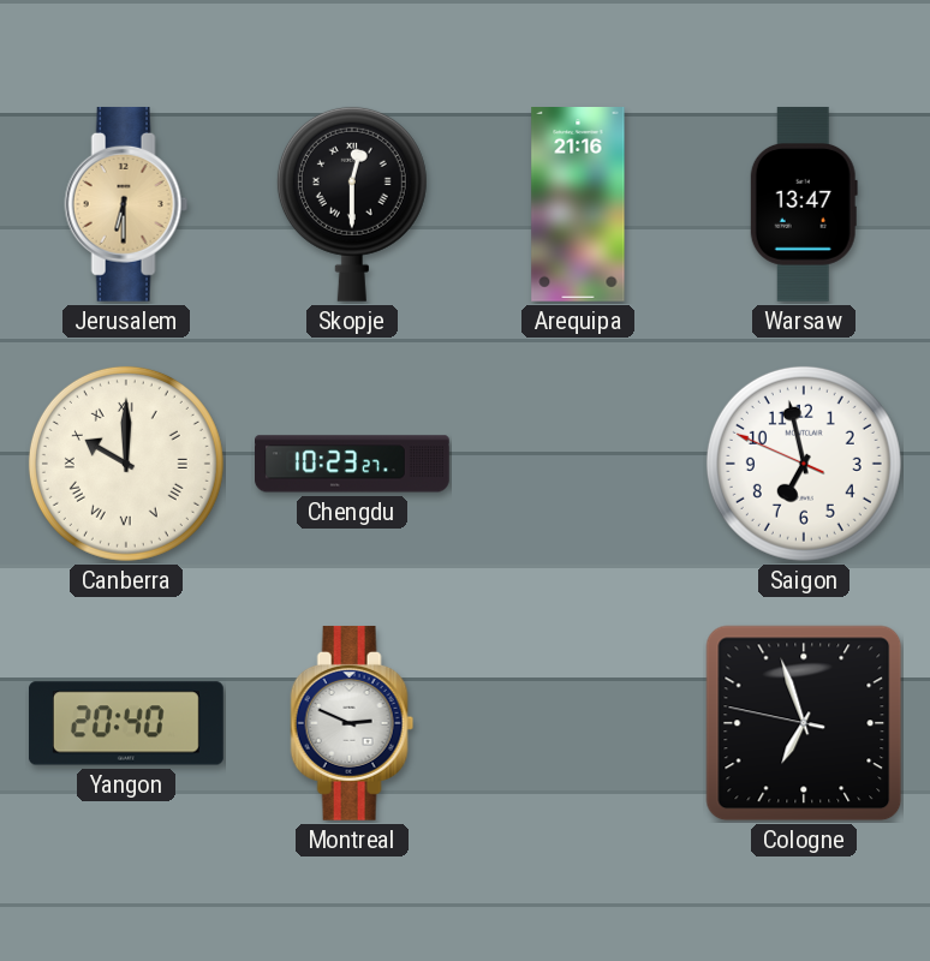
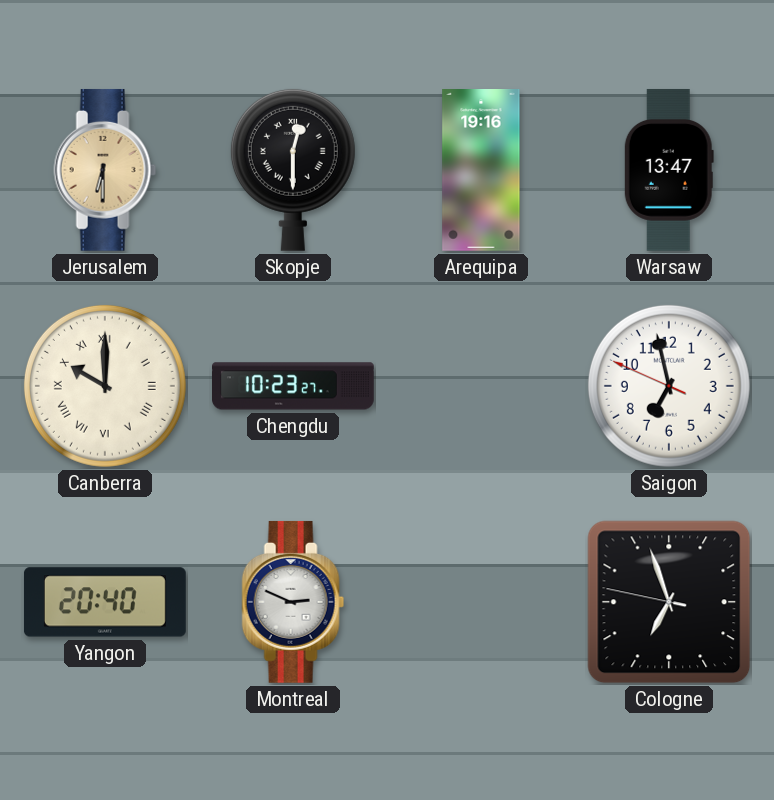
Arequipa: 21:16 -> 19:16 (481, 171)
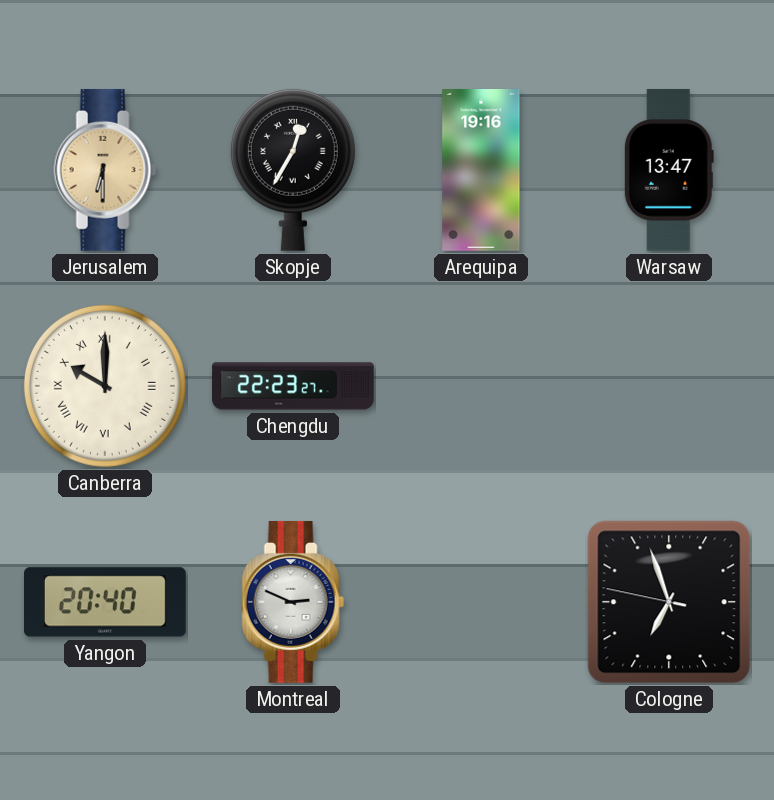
Skopje: 12:30 -> 12:35 (293, 170)
Chengdu: 10:23 -> 22:23 (294, 386)
Saigon: 6:57 -> none (669, 386)
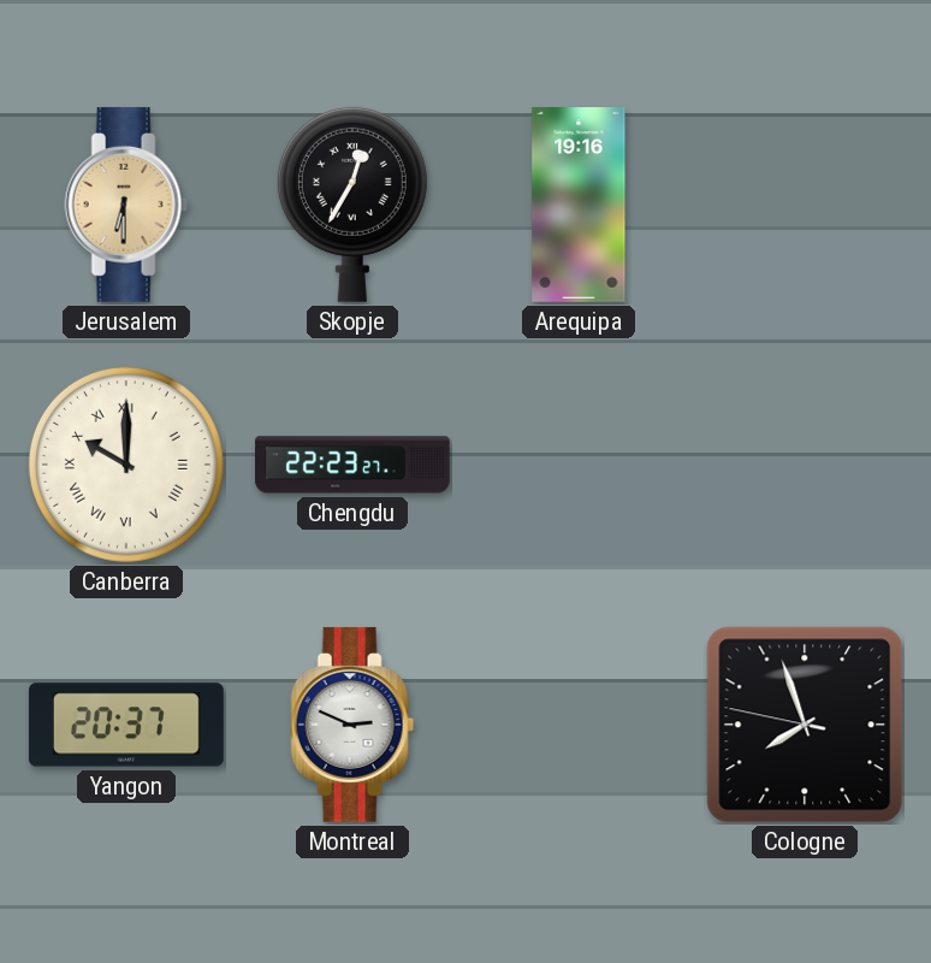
Warsaw: 13:47 -> none (669, 170)
Yangon: 20:40 -> 20:37 (126, 725)
Cologne: 6:56 -> 7:56 (805, 725)
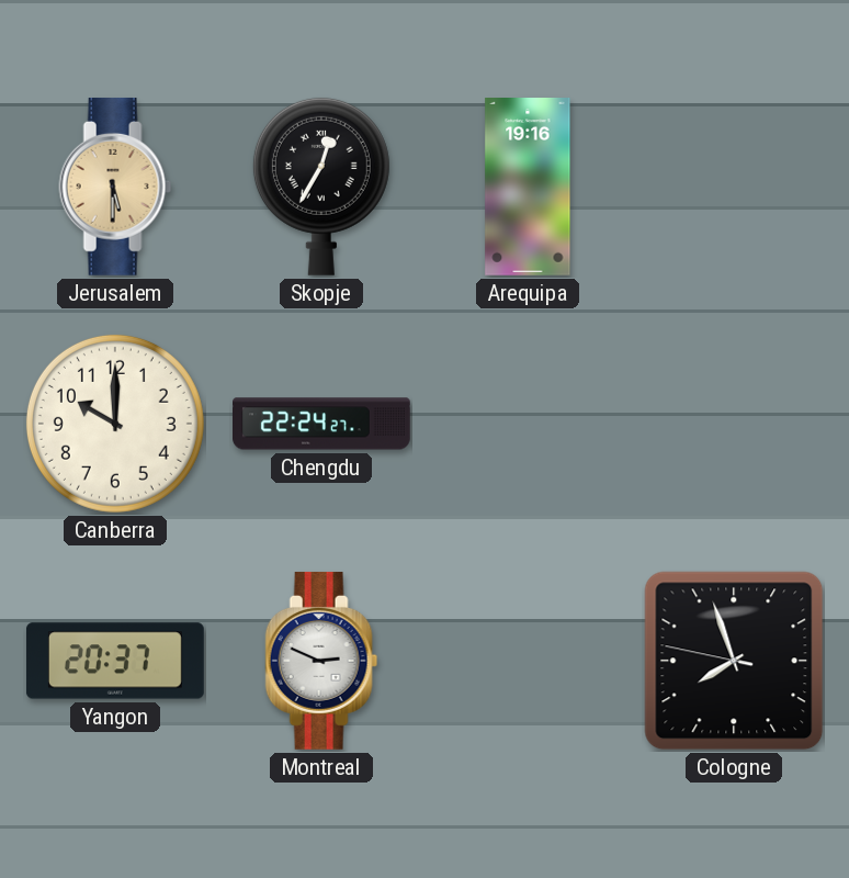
Jerusalem: 6:30 -> 5:30 (115, 187)
Canberra numerals: Roman -> Arabic (115, 424)
Chengdu: 22:23 -> 22:24 (322, 424)
